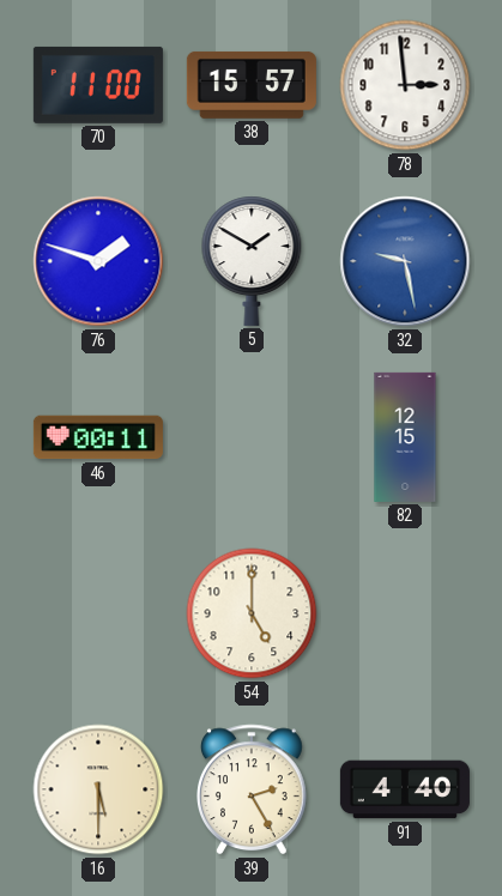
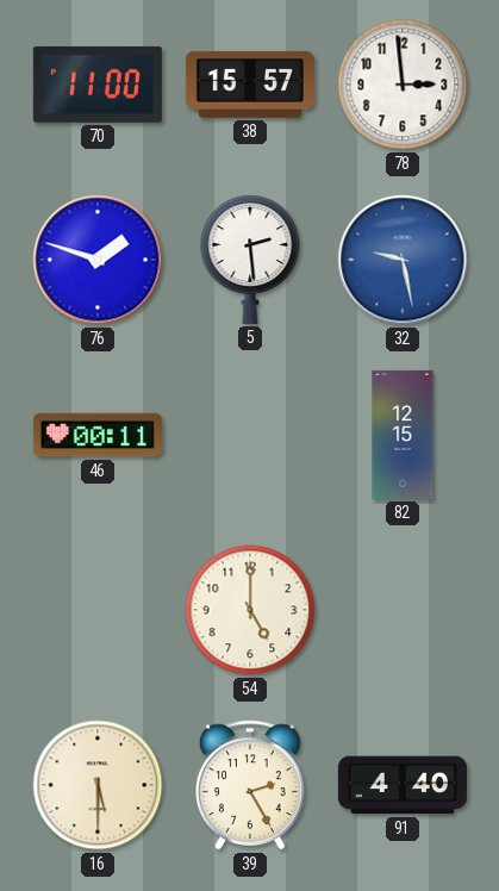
5: 1:50 -> 2:29 (250, 260)
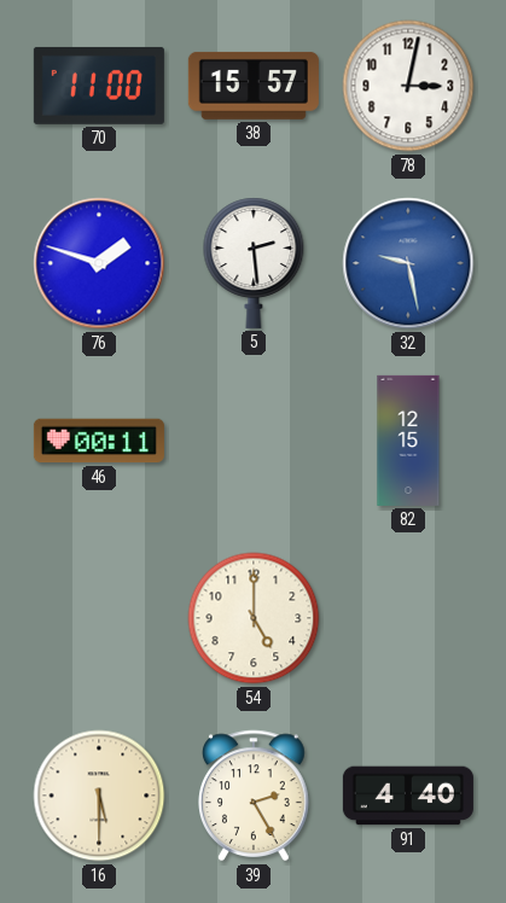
78: 2:59 -> 3:02 (408, 86)
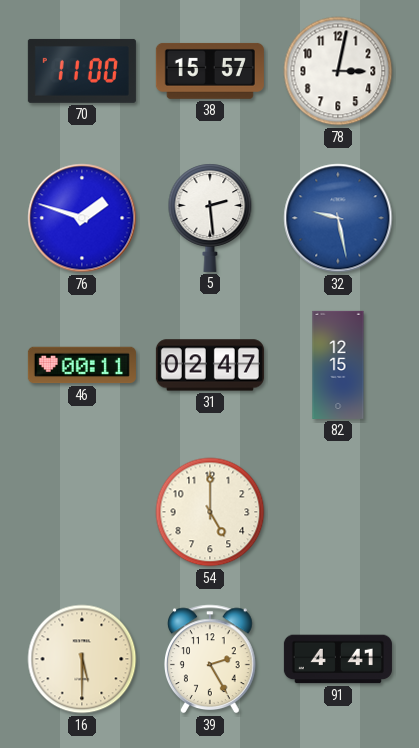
31: none -> 02:47 (210, 365)
91: 4:40 -> 4:41 (338, 659)
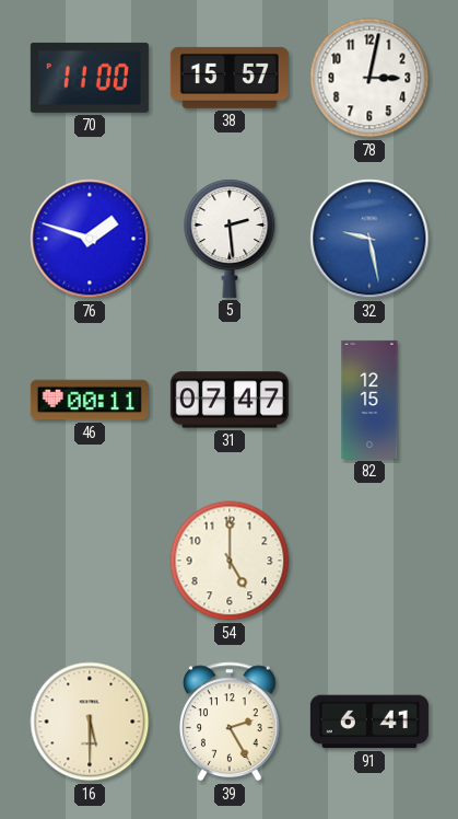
31: 02:47 -> 07:47 (230, 400)
91: 4:41 -> 6:41 (369, 722)
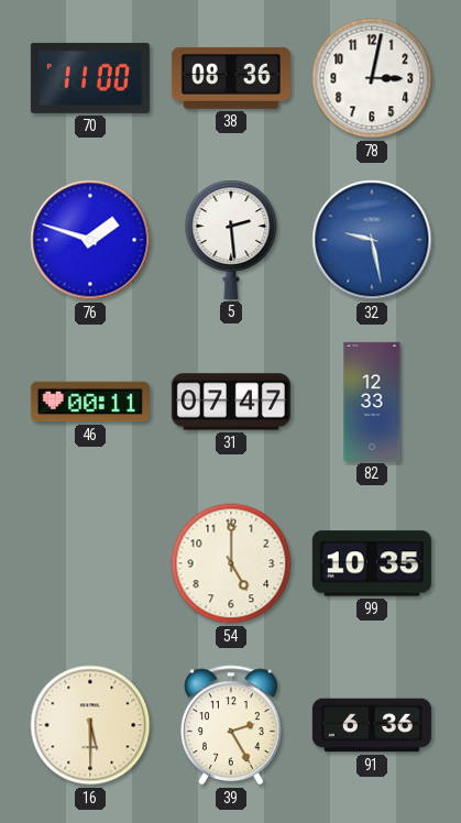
38: 15:57 -> 08:36 (231, 78)
82: 12:15 -> 12:33 (372, 402)
99: none -> 10:35 (372, 563)
91: 6:41 -> 6:36 (372, 725)
